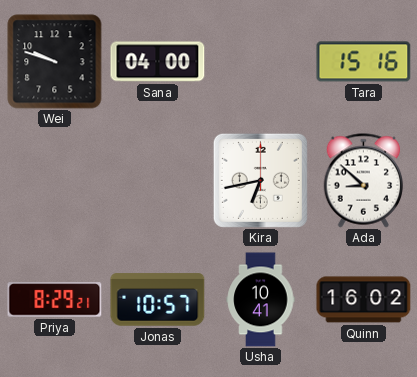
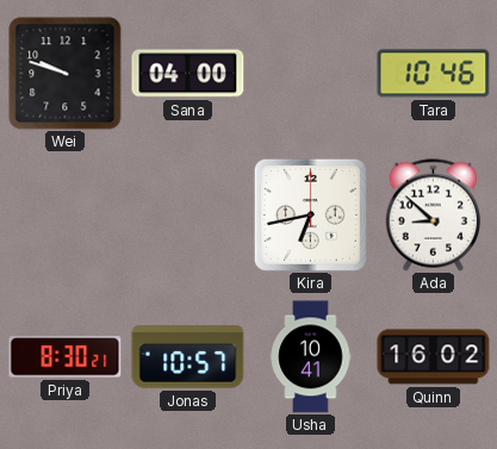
Tara: 15:16 -> 10:46 (434, 74)
Priya: 8:29 -> 8:30 (66, 357)
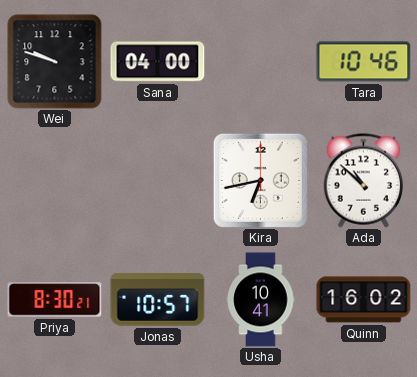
Ada: 8:52 -> 10:52 (364, 181)
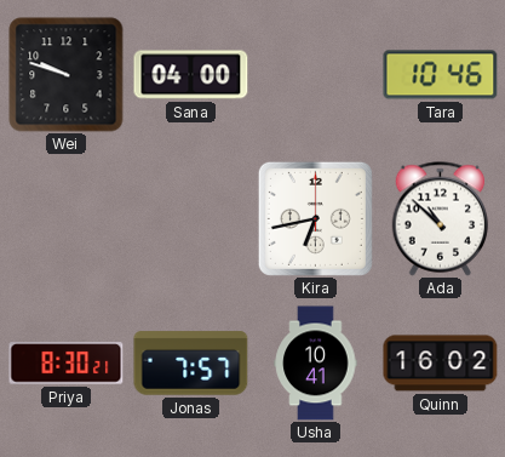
Jonas: 10:57 -> 7:57 (191, 364)
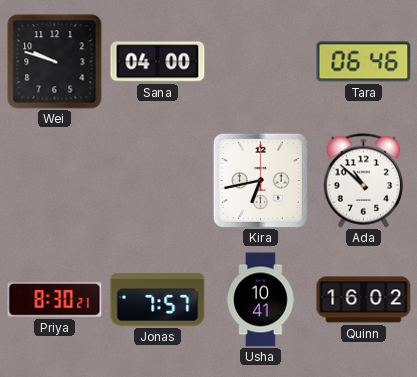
Tara: 10:46 -> 06:46 (364, 62)
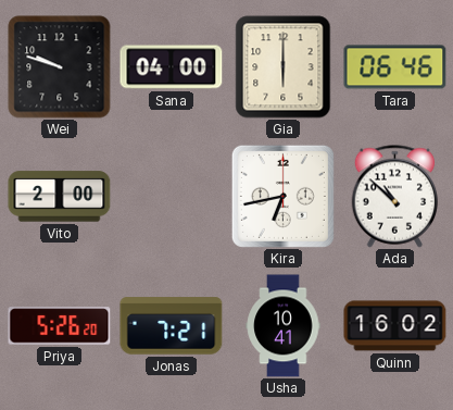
Gia: none -> 6:00 (284, 67)
Vito: none -> 2:00 (60, 197)
Priya: 8:30 -> 5:26 (60, 326)
Jonas: 7:57 -> 7:21 (172, 326)
